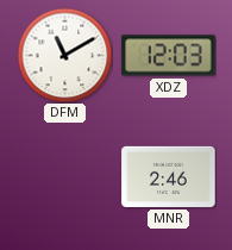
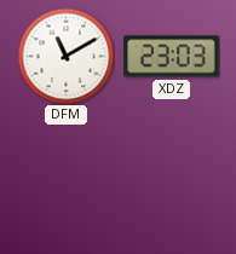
XDZ: 12:03 -> 23:03 (172, 57)
MNR: 2:46 -> none (169, 176)
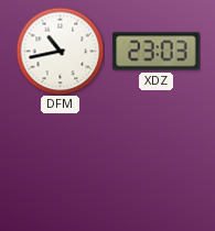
DFM: 11:10 -> 10:43 (60, 51)
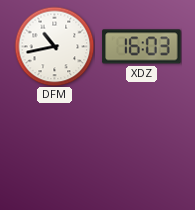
XDZ: 23:03 -> 16:03 (142, 47)
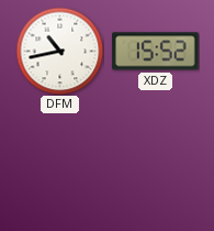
XDZ: 16:03 -> 15:52 (156, 52)
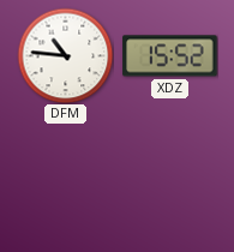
DFM: 10:43 -> 10:46 (65, 55)
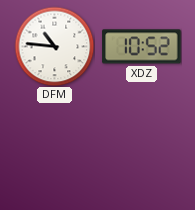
XDZ: 15:52 -> 10:52 (142, 47)
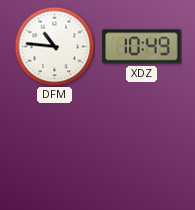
XDZ: 10:52 -> 10:49 (142, 47)
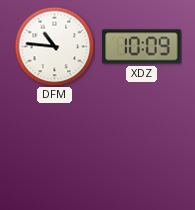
XDZ: 10:49 -> 10:09 (142, 47)
